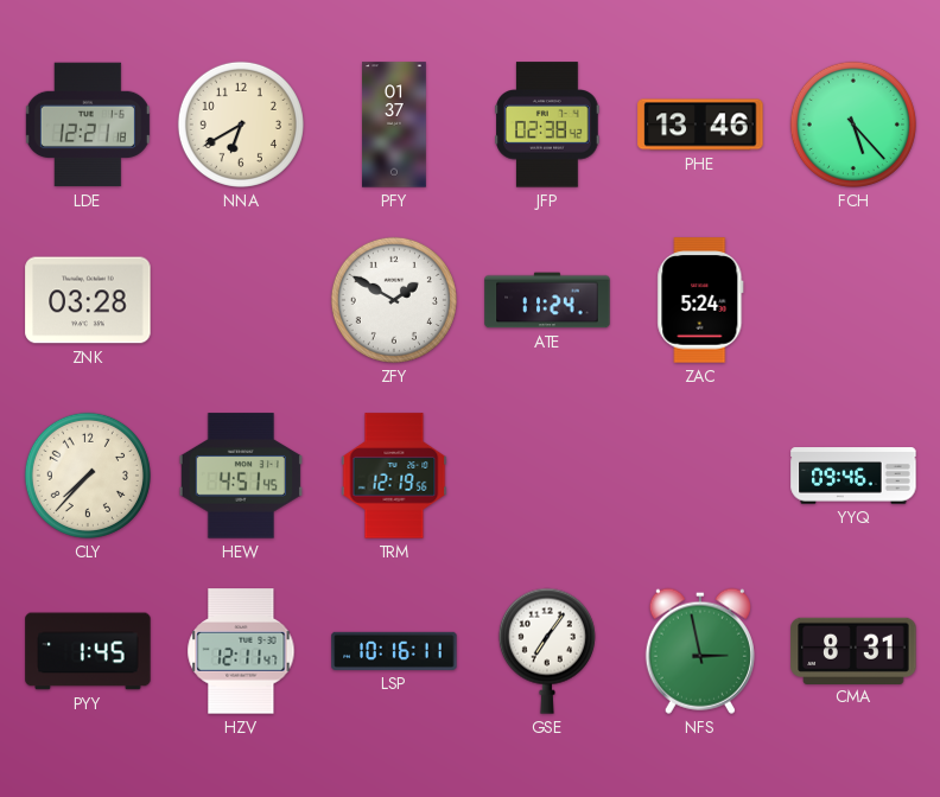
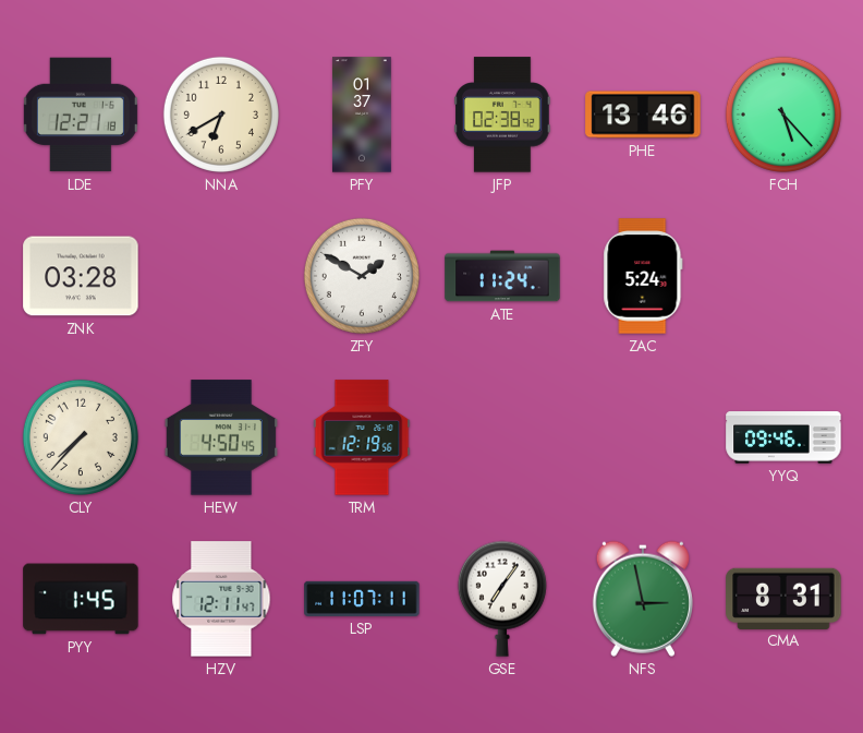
HEW: 4:51 -> 4:50 (220, 437)
LSP: 10:16 -> 11:07 (362, 599)
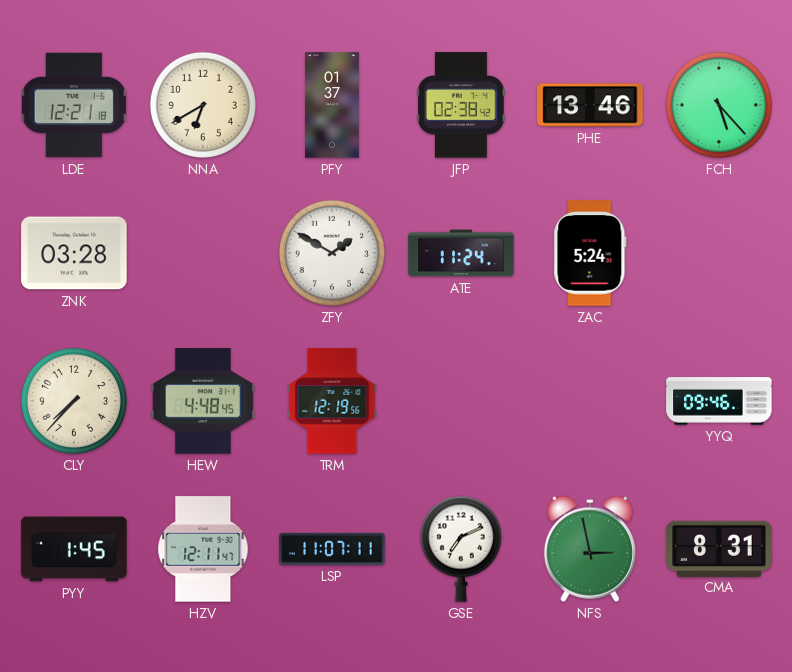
HEW: 4:50 -> 4:48 (202, 401)
GSE: 7:06 -> 7:11 (461, 549)
